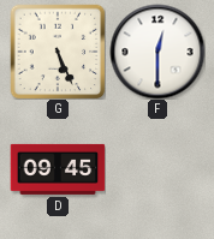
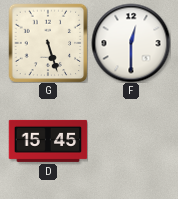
G: 5:26 -> 5:27 (48, 43)
D: 09:45 -> 15:45 (48, 141)
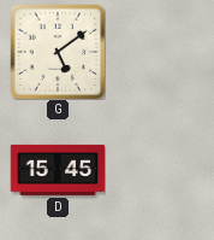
G: 5:27 -> 5:09 (58, 52)
F: 12:30 -> none (131, 43)
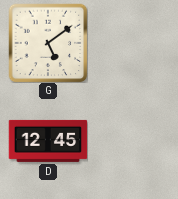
D: 15:45 -> 12:45 (48, 141)
